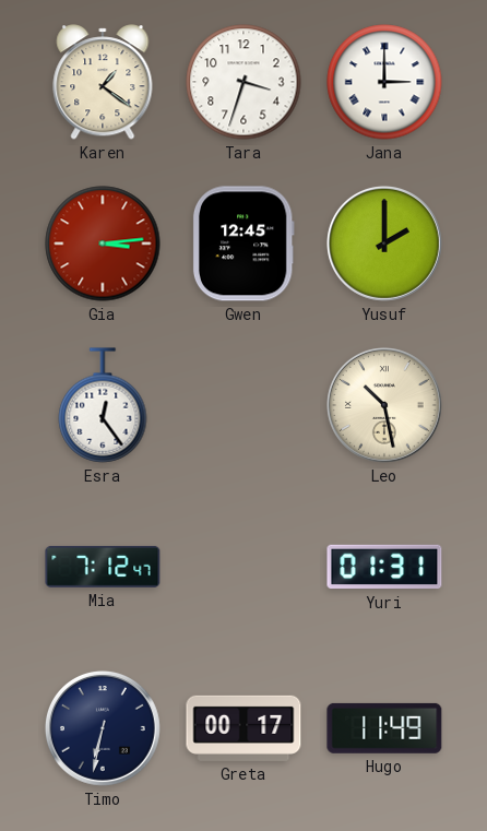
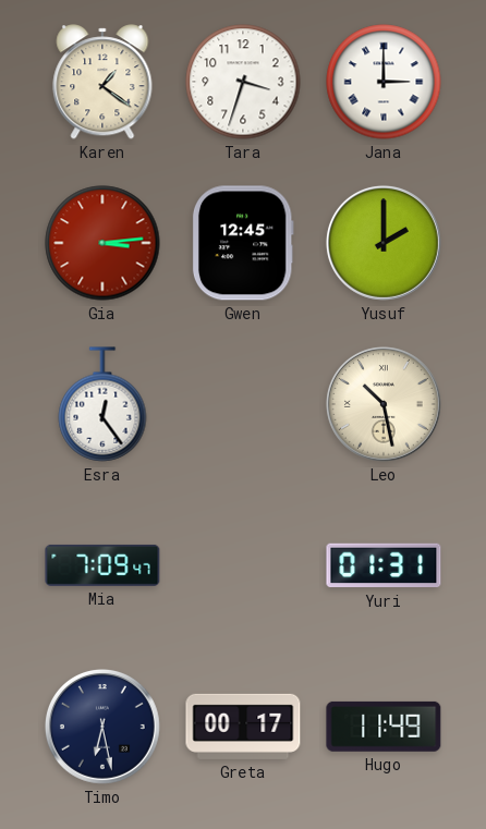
Mia: 7:12 -> 7:09 (102, 565)
Timo: 6:32 -> 6:28 (102, 727)
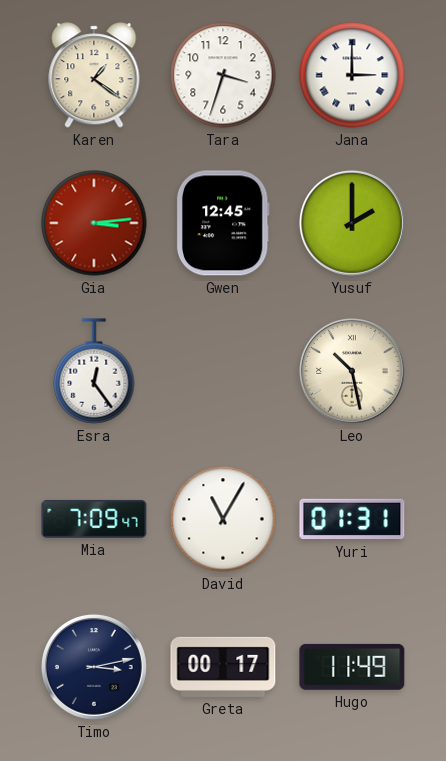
David: none -> 11:05 (223, 519)
Timo: 6:28 -> 3:13 (94, 667)
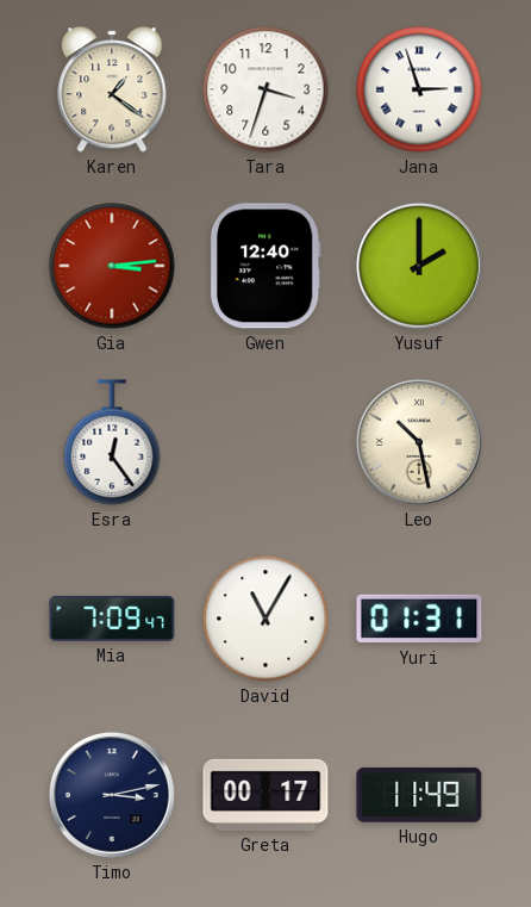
Jana: 3:00 -> 2:57 (419, 89)
Gwen: 12:45 -> 12:40 (265, 266)
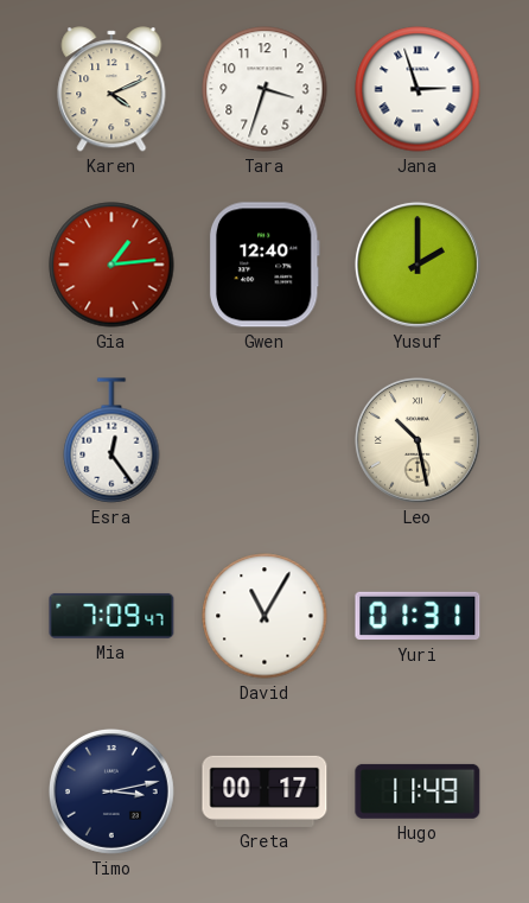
Karen: 1:21 -> 4:11 (111, 89)
Gia: 3:14 -> 1:14 (111, 265)
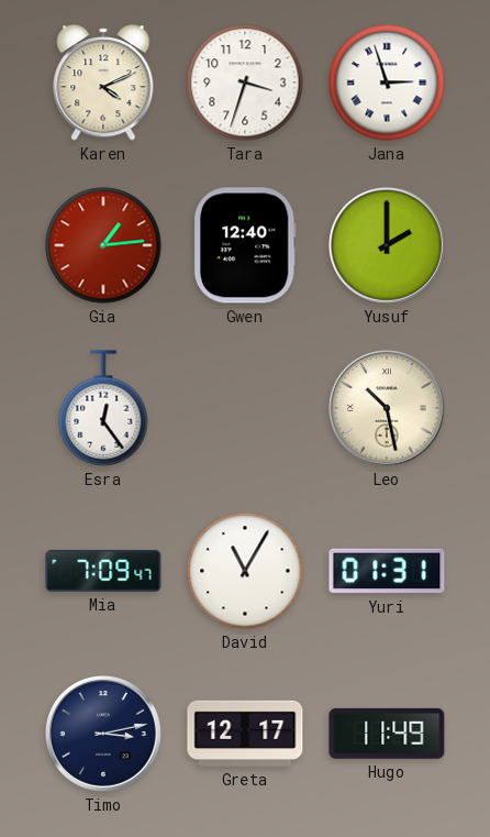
Greta: 00:17 -> 12:17 (245, 734)
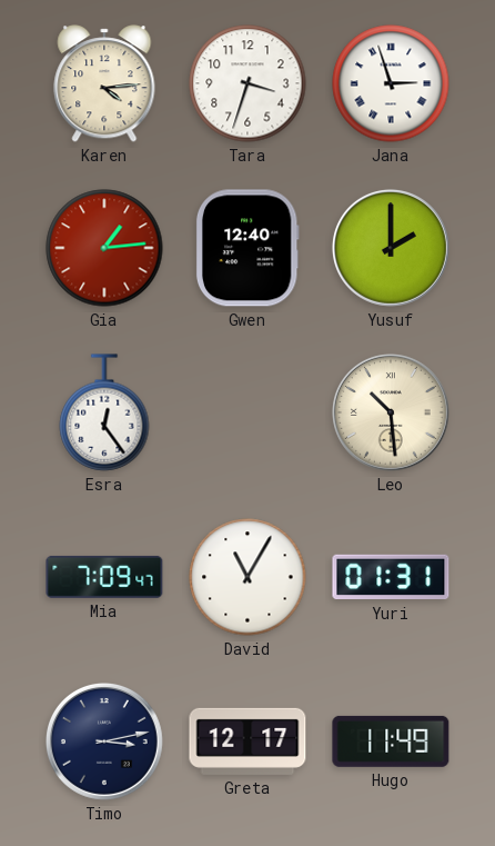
Karen: 4:11 -> 4:14 (104, 83)
Leo: 10:28 -> 10:29 (391, 412)
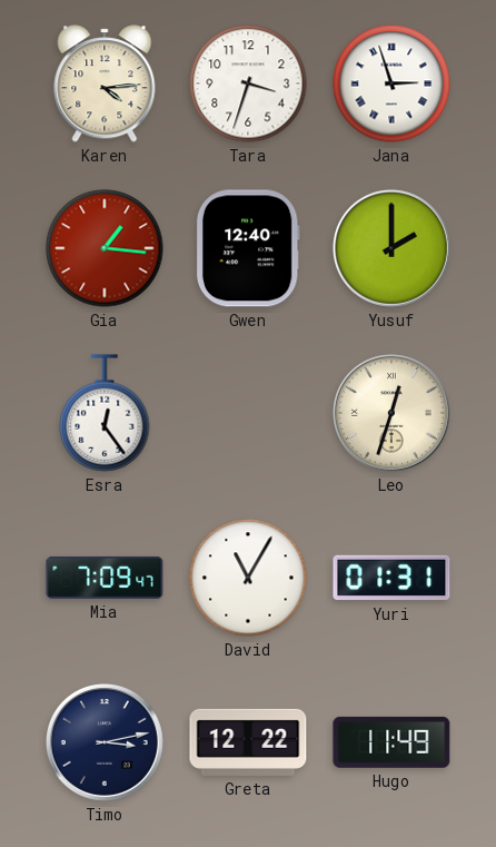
Gia: 1:14 -> 1:16 (105, 248)
Leo: 10:29 -> 12:33 (391, 413)
Greta: 12:17 -> 12:22 (248, 742)
